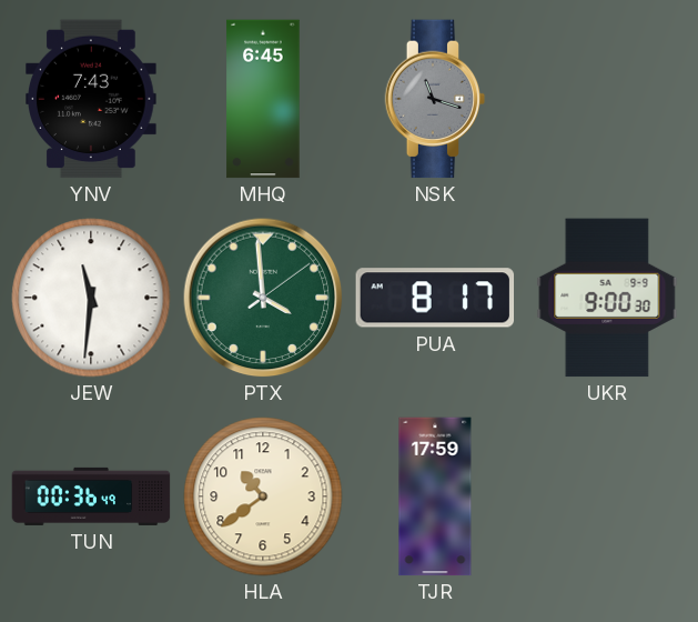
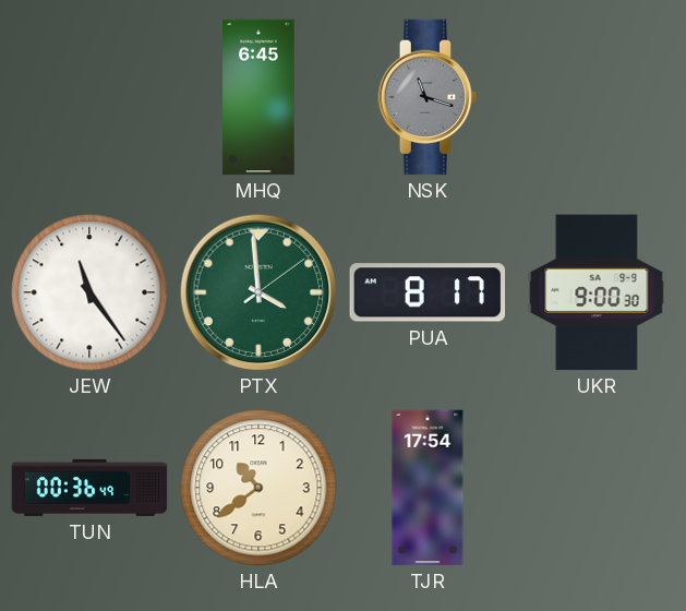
YNV: 7:43 -> none (91, 99)
JEW: 11:31 -> 11:24 (89, 292)
TJR: 17:59 -> 17:54 (428, 488)
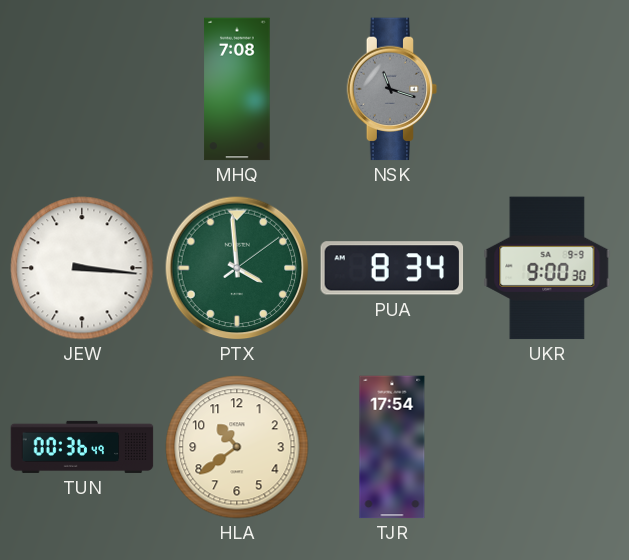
MHQ: 6:45 -> 7:08 (237, 89)
JEW: 11:24 -> 3:16 (82, 268)
PUA: 8:17 -> 8:34 (392, 268)
